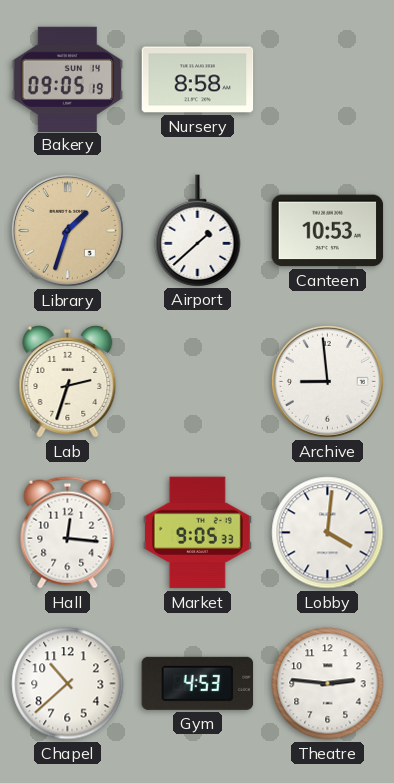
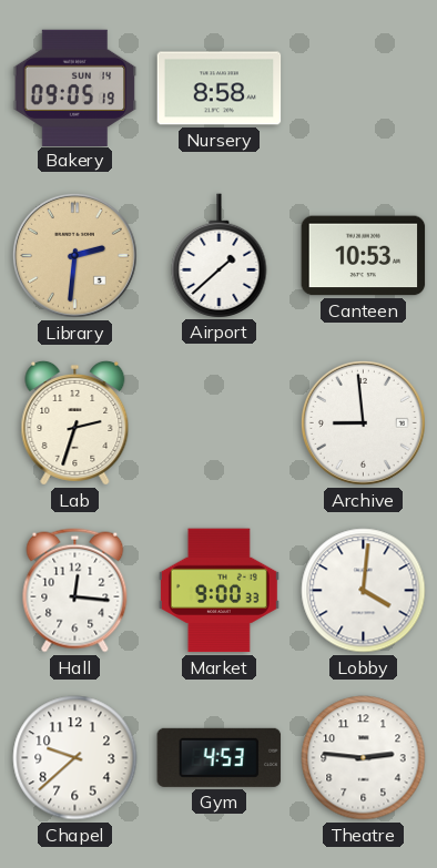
Library: 1:33 -> 2:31 (74, 255)
Market: 9:05 -> 9:00 (218, 591)
Chapel: 10:38 -> 9:38 (75, 758)
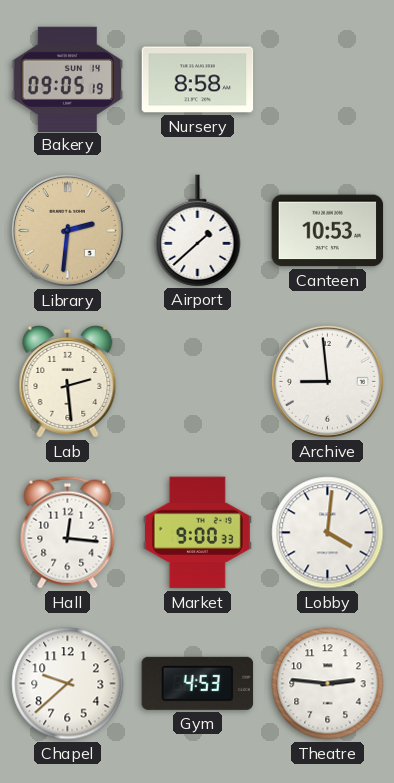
Lab: 2:33 -> 2:29 (68, 382)
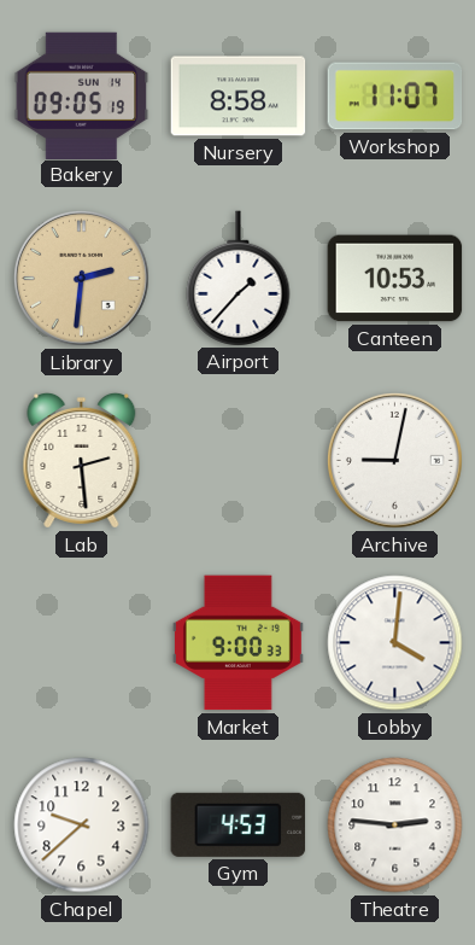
Workshop: none -> 11:07 (395, 97)
Airport: 1:38 -> 1:37 (239, 278)
Archive: 8:59 -> 9:02 (394, 460)
Hall: 12:16 -> none (68, 533)
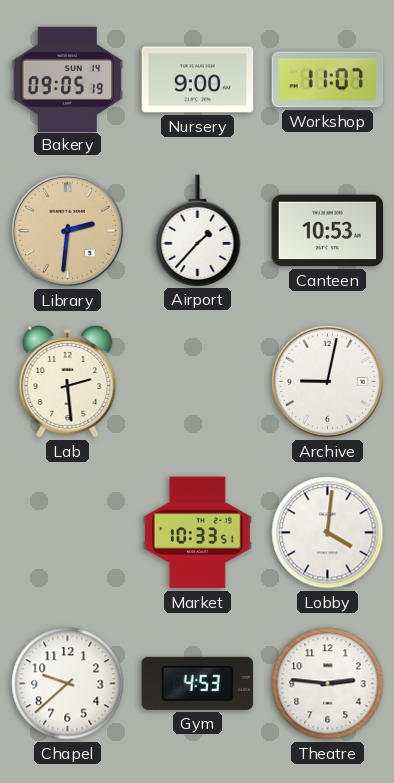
Nursery: 8:58 -> 9:00 (198, 80)
Market: 9:00 -> 10:33 (197, 533)
